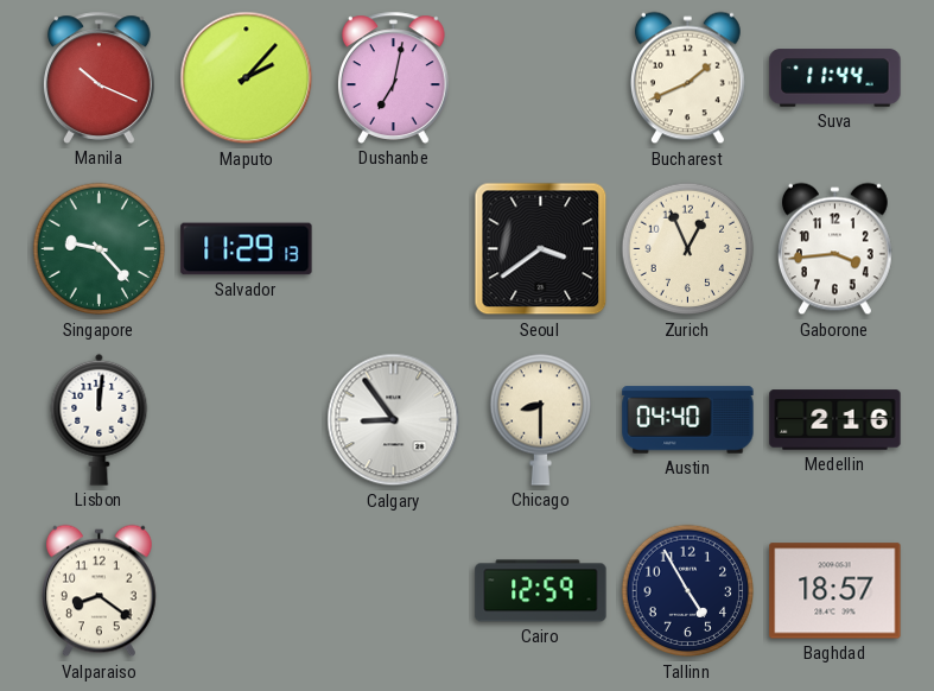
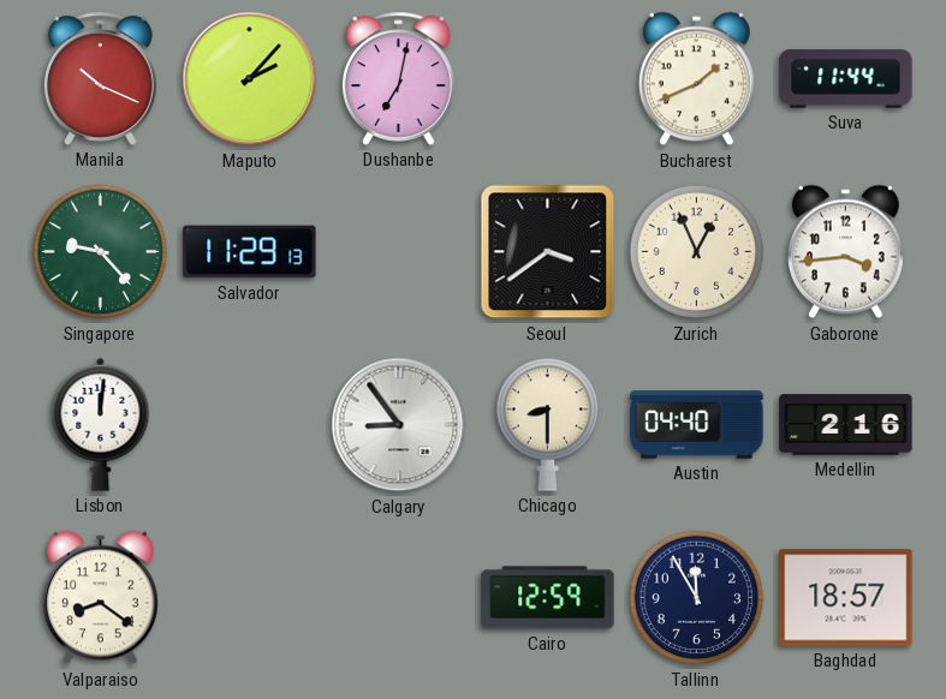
Tallinn: 4:55 -> 11:55 (697, 598)
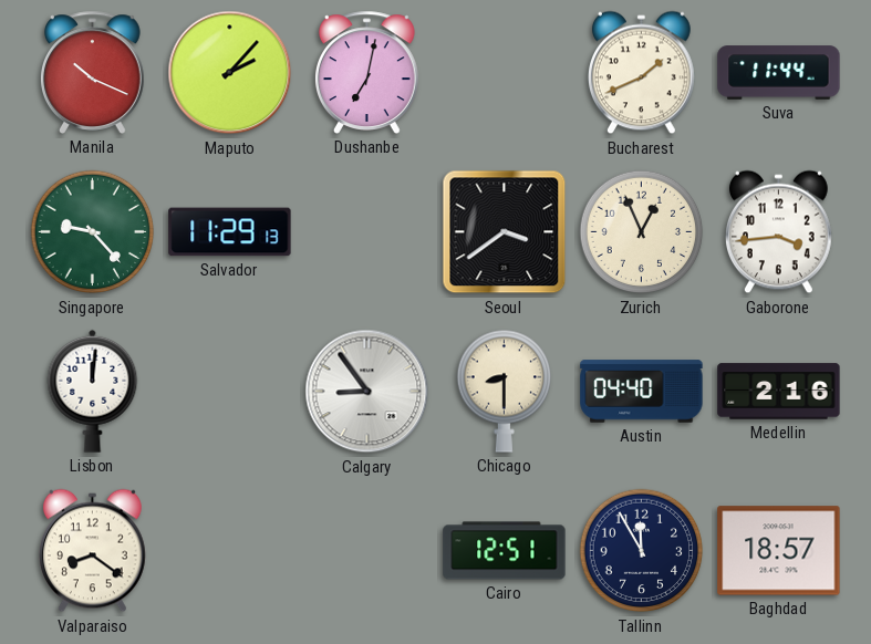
Cairo: 12:59 -> 12:51 (505, 551)
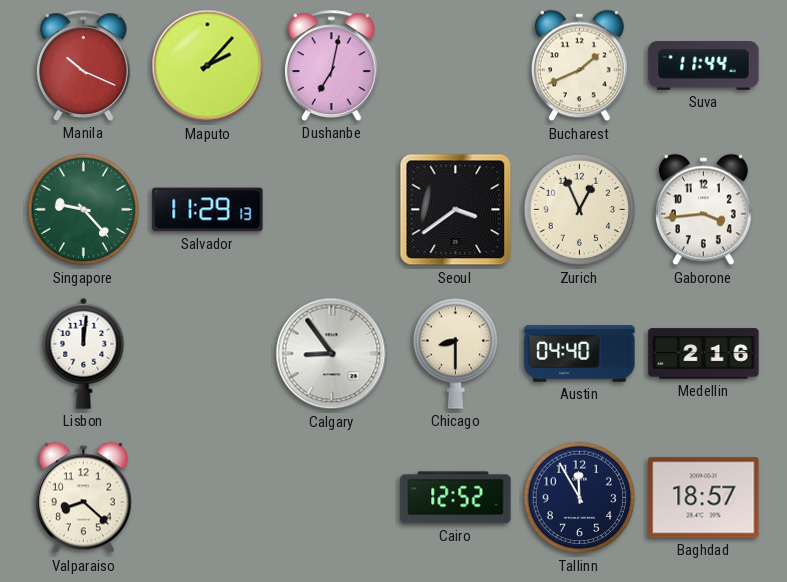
Valparaiso: 8:21 -> 8:22 (84, 498)
Cairo: 12:51 -> 12:52 (456, 498)
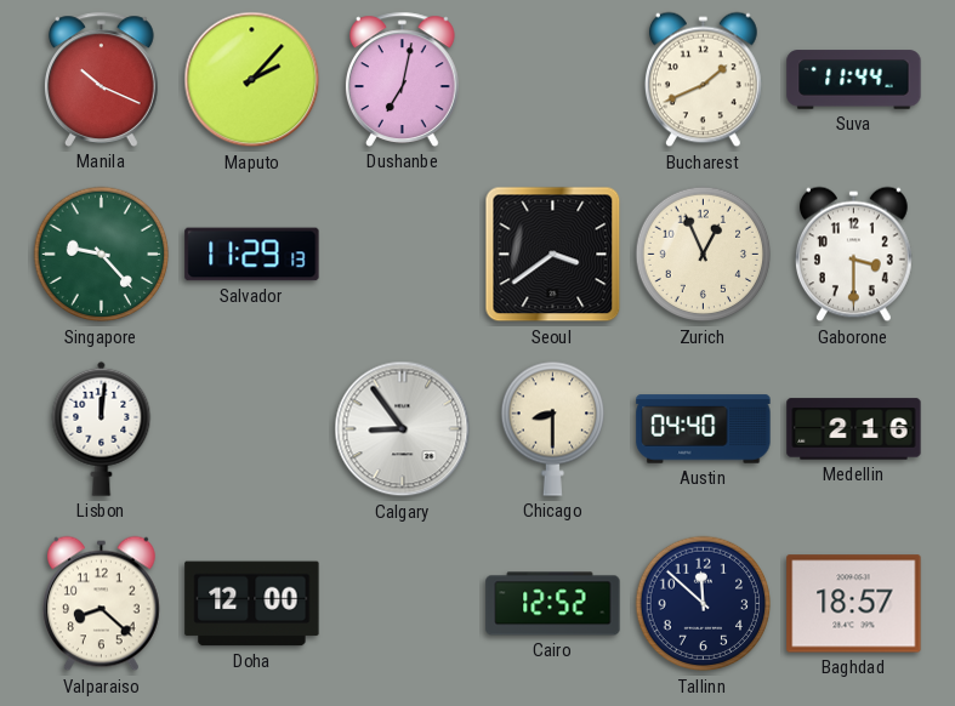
Gaborone: 3:44 -> 3:30 (854, 255)
Doha: none -> 12:00 (252, 604)
Tallinn: 11:55 -> 11:52 (704, 604)
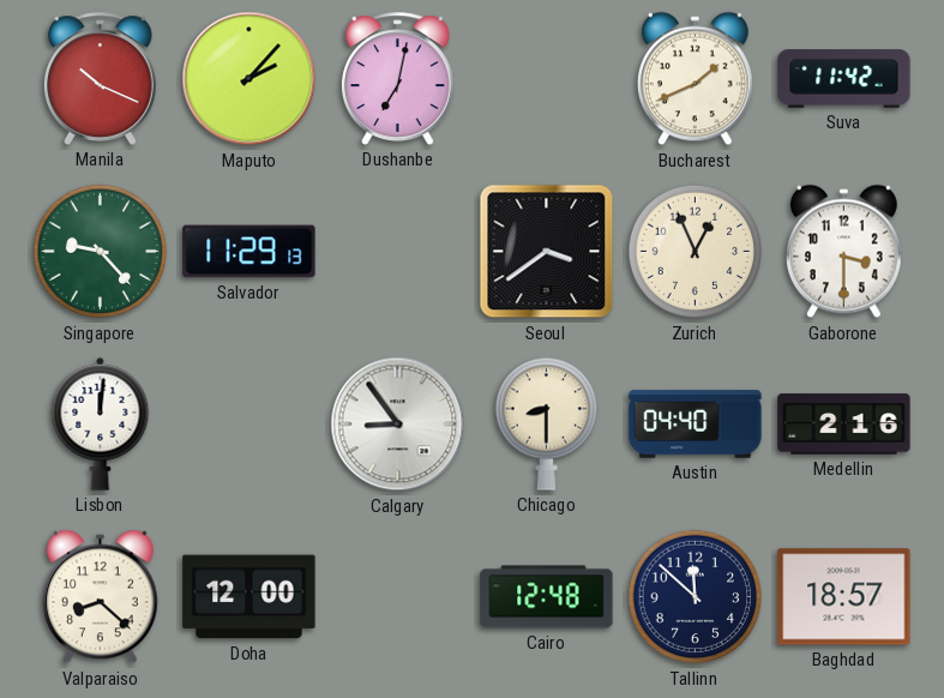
Suva: 11:44 -> 11:42 (844, 79)
Cairo: 12:52 -> 12:48 (547, 597)
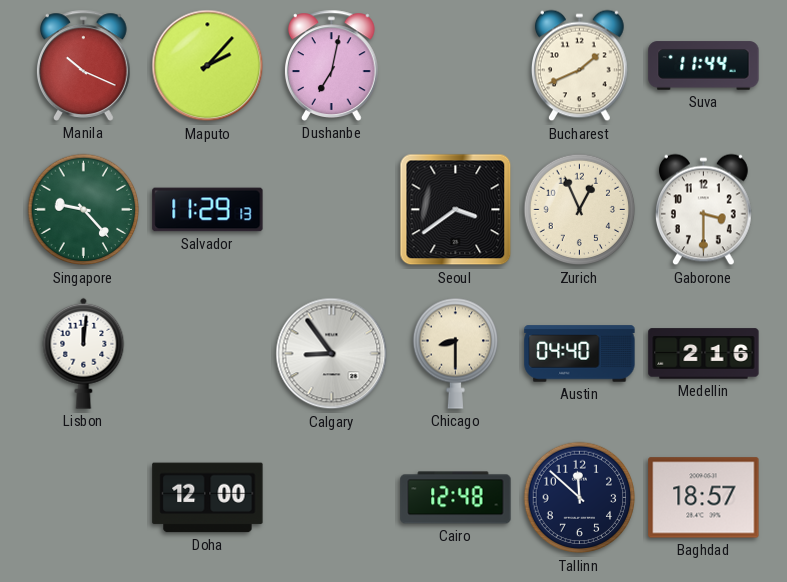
Suva: 11:42 -> 11:44 (704, 66)
Valparaiso: 8:22 -> none (101, 597)
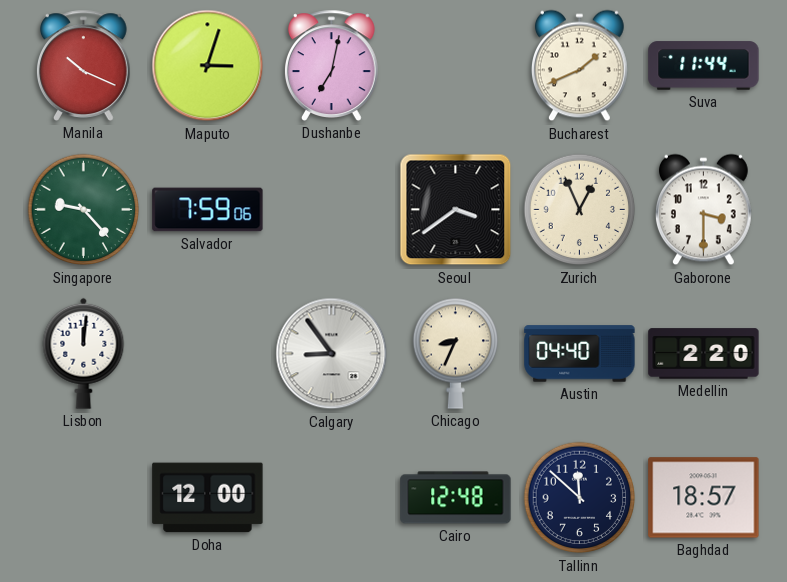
Maputo: 2:07 -> 3:03 (208, 66)
Salvador: 11:29 -> 7:59 (208, 210)
Chicago: 8:30 -> 8:34 (455, 353)
Medellin: 2:16 -> 2:20 (704, 354)
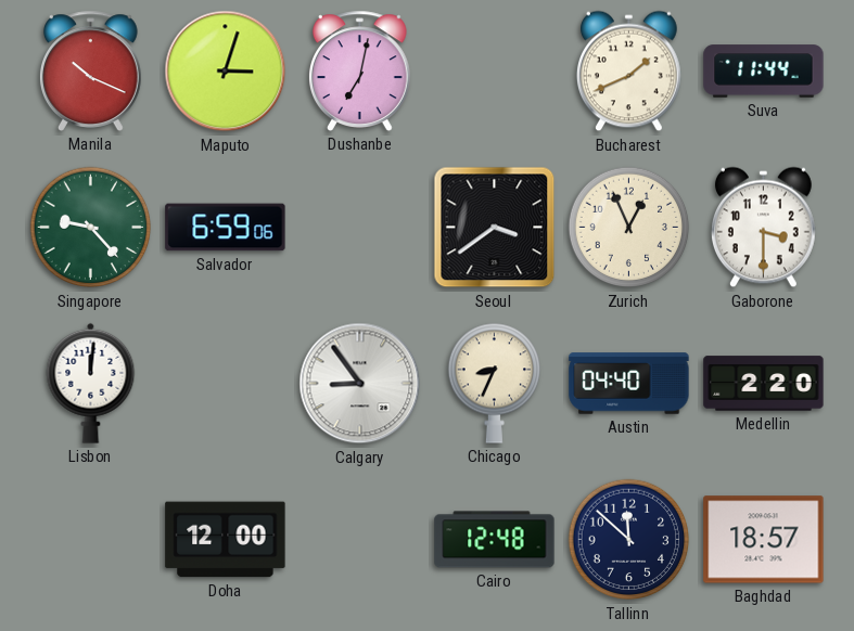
Salvador: 7:59 -> 6:59 (226, 228)
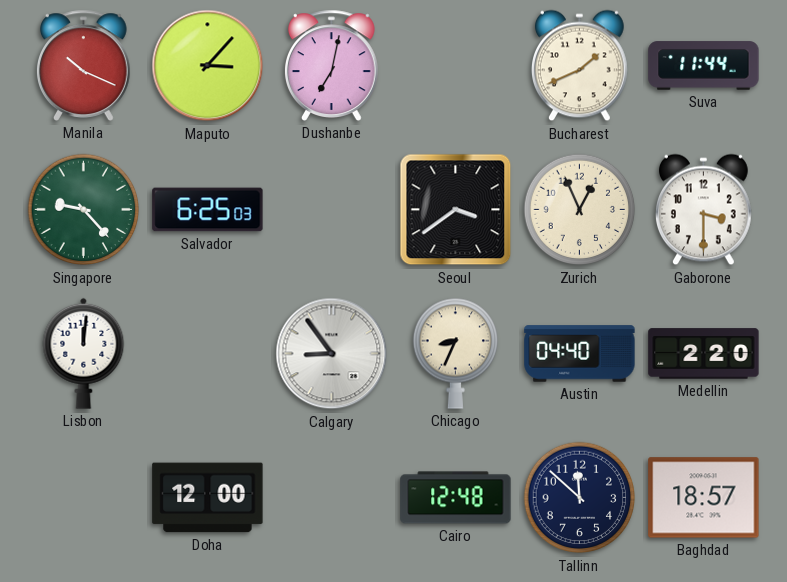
Maputo: 3:03 -> 3:07 (208, 66)
Salvador: 6:59 -> 6:25 (208, 210)
